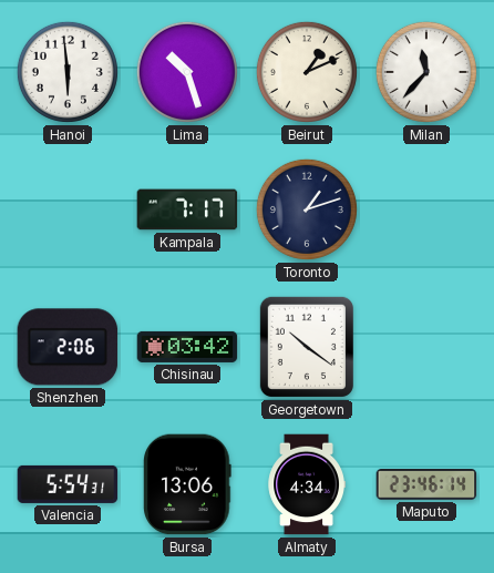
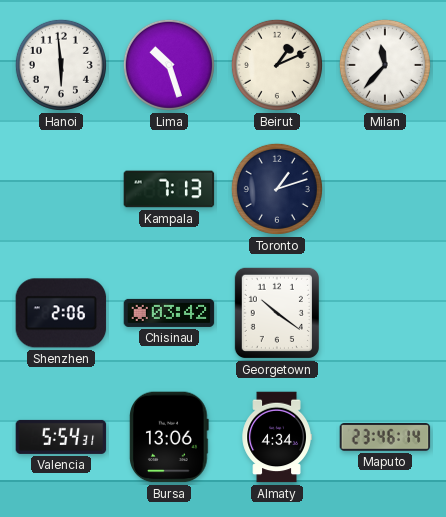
Kampala: 7:17 -> 7:13 (169, 189)
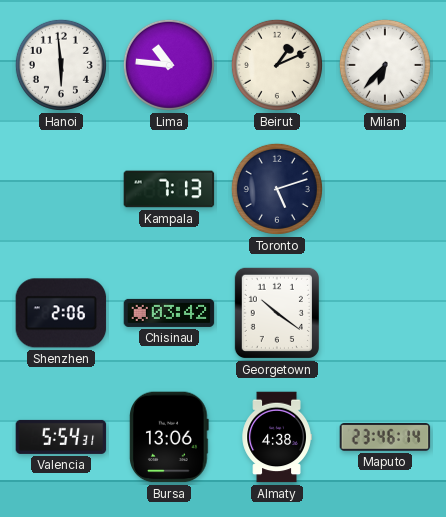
Lima: 10:27 -> 10:46 (169, 65)
Milan: 11:37 -> 6:37 (385, 65)
Toronto: 1:12 -> 5:12 (277, 189)
Almaty: 4:34 -> 4:38 (277, 437)
